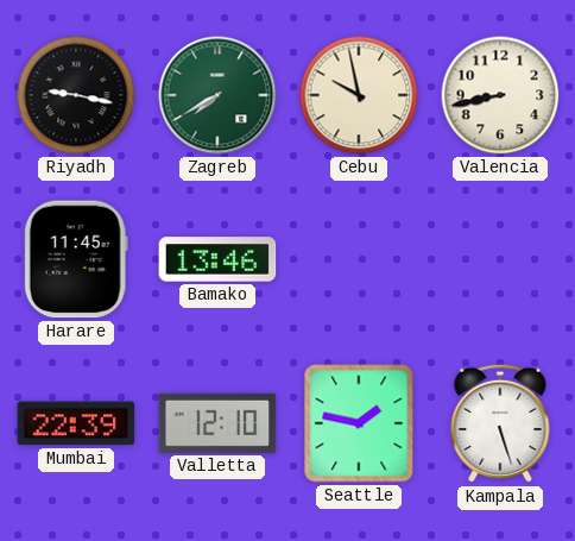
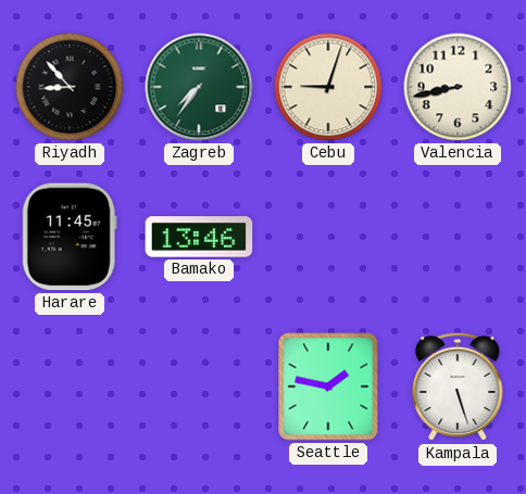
Riyadh: 9:17 -> 8:53 (70, 87)
Zagreb: 7:40 -> 7:36 (199, 87)
Cebu: 9:58 -> 9:03 (328, 87)
Mumbai: 22:39 -> none (76, 423)
Valletta: 12:10 -> none (217, 423)
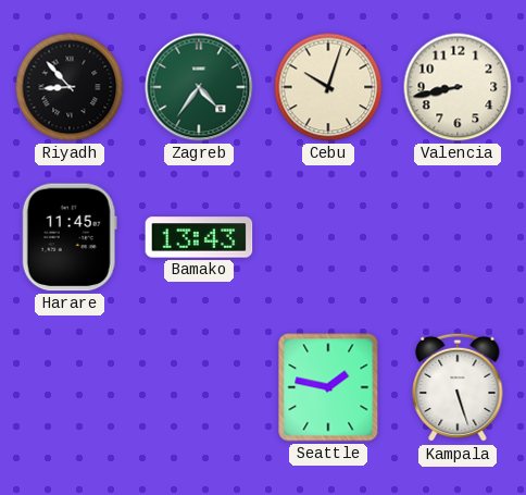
Zagreb: 7:36 -> 4:36 (199, 87)
Cebu: 9:03 -> 10:03 (328, 87)
Bamako: 13:46 -> 13:43 (199, 237)
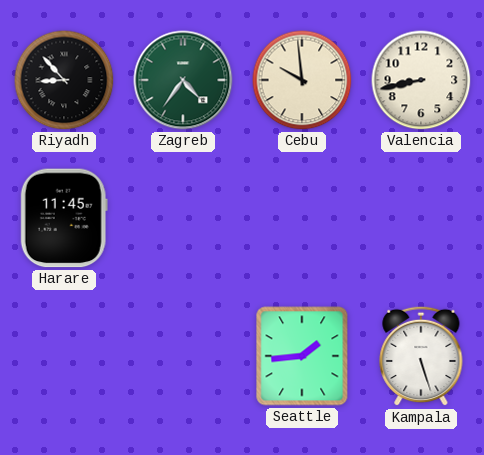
Cebu: 10:03 -> 9:59 (302, 80)
Bamako: 13:43 -> none (199, 237)
Seattle: 1:47 -> 1:44 (302, 356)
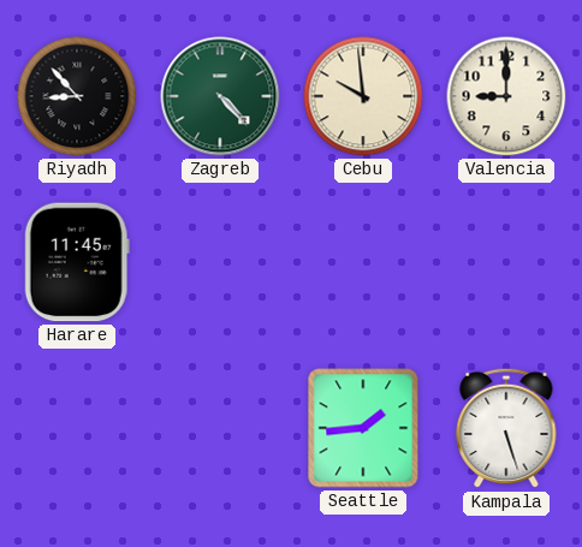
Zagreb: 4:36 -> 4:23 (220, 96)
Valencia: 8:43 -> 9:00 (506, 96)
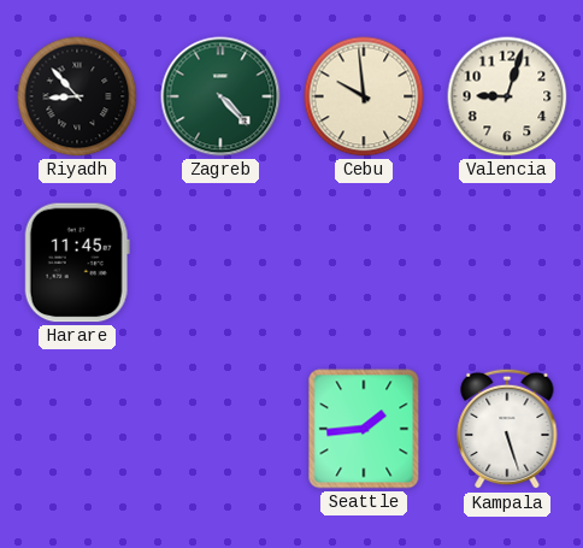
Valencia: 9:00 -> 9:03 (507, 96)
